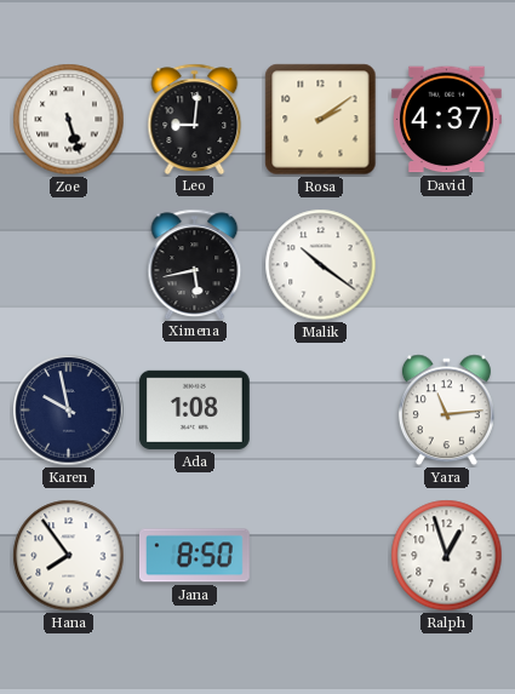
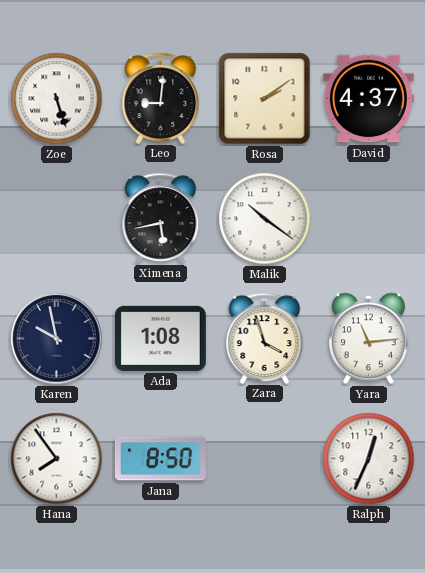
Zara: none -> 3:57 (265, 338)
Ralph: 12:57 -> 12:34 (369, 459)
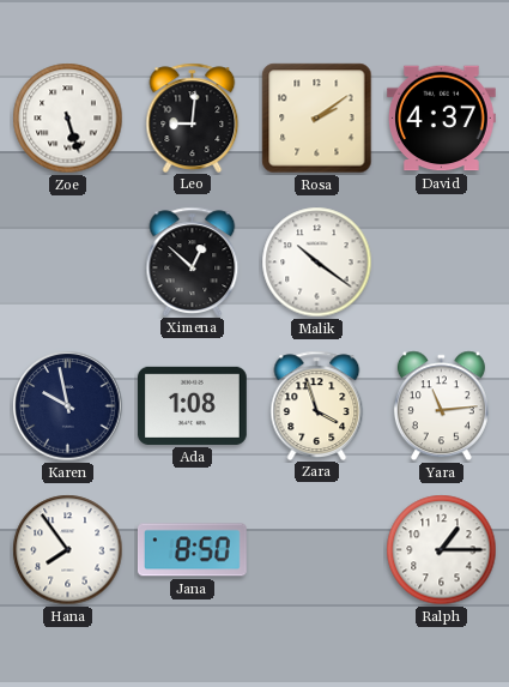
Ximena: 5:43 -> 12:52 (193, 261)
Ralph: 12:34 -> 1:15 (442, 550)
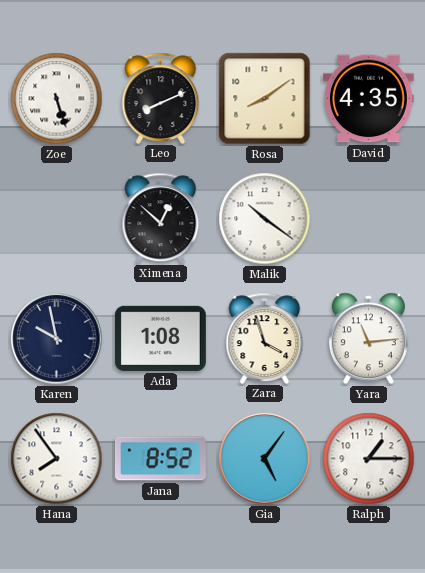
Leo: 9:01 -> 8:11 (161, 98)
Rosa: 2:09 -> 8:09 (265, 99)
David: 4:37 -> 4:35 (368, 99)
Jana: 8:50 -> 8:52 (160, 459)
Gia: none -> 5:06 (265, 459)
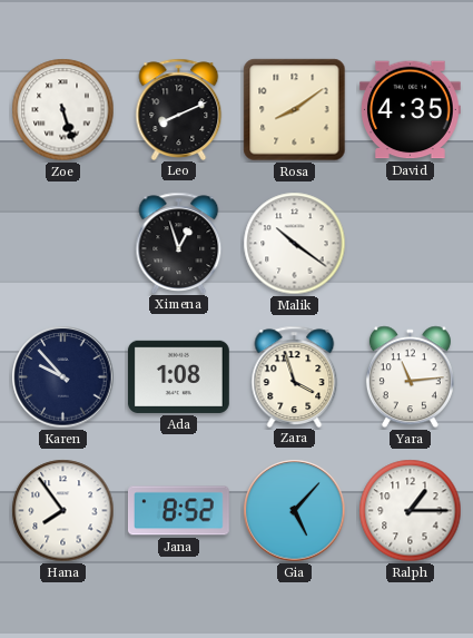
Ximena: 12:52 -> 12:57 (179, 243)
Karen: 9:58 -> 9:53 (63, 377)
Gia: 5:06 -> 5:07 (295, 511)
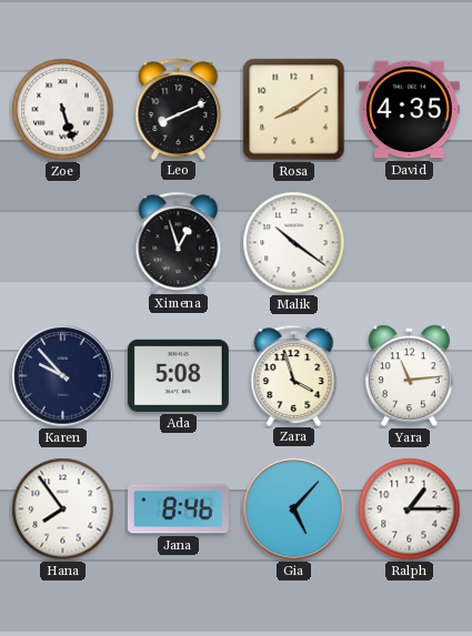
Ada: 1:08 -> 5:08 (178, 375)
Jana: 8:52 -> 8:46 (178, 509)
